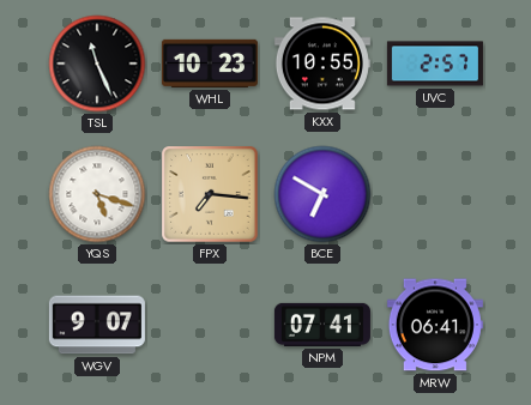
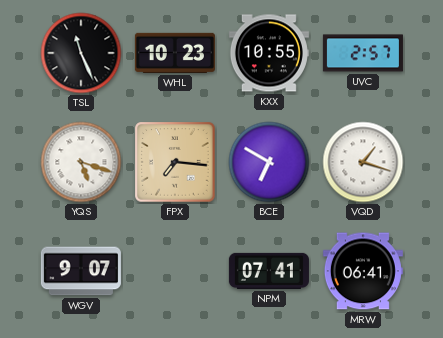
VQD: none -> 1:18 (363, 162)
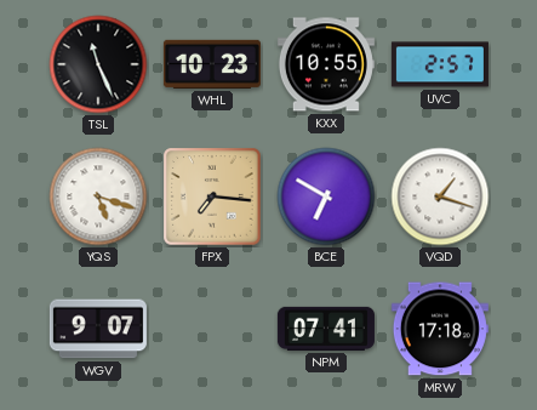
MRW: 06:41 -> 17:18 (440, 329)
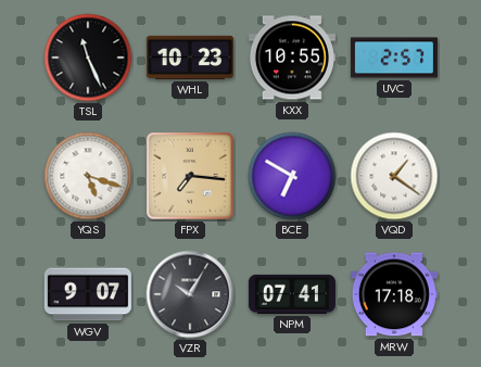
VQD: 1:18 -> 1:21 (394, 176)
VZR: none -> 10:05 (190, 294)
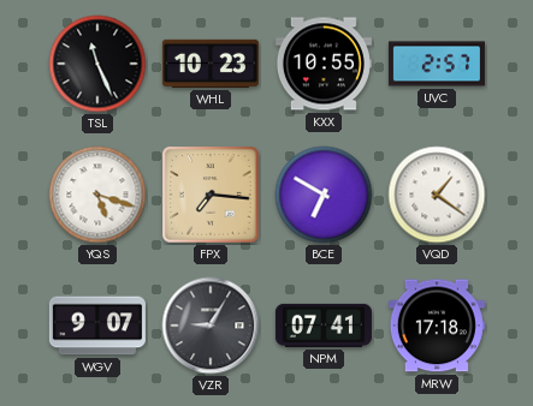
VZR: 10:05 -> 9:05 (211, 326)
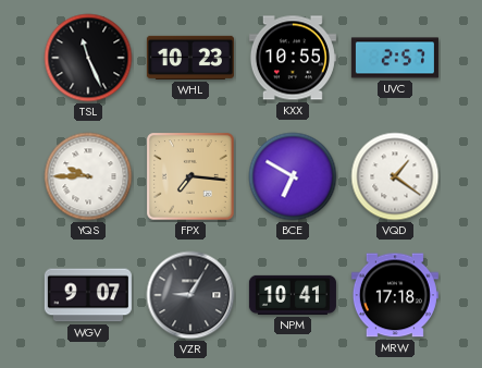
YQS: 5:18 -> 9:45 (88, 176)
NPM: 07:41 -> 10:41 (293, 295)
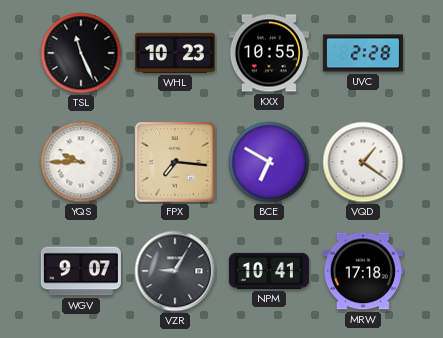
UVC: 2:57 -> 2:28 (363, 53)
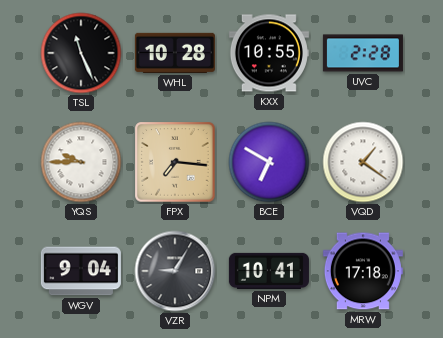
WHL: 10:23 -> 10:28 (175, 53)
WGV: 9:07 -> 9:04 (81, 271)
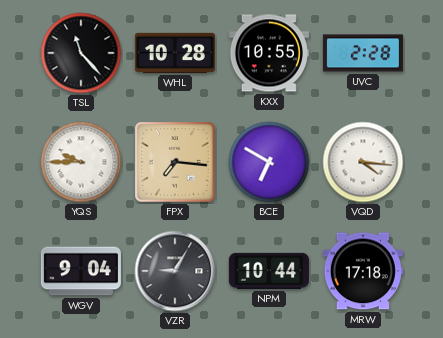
TSL: 11:26 -> 11:23 (81, 53)
VQD: 1:21 -> 4:16 (363, 162)
NPM: 10:41 -> 10:44 (269, 271)
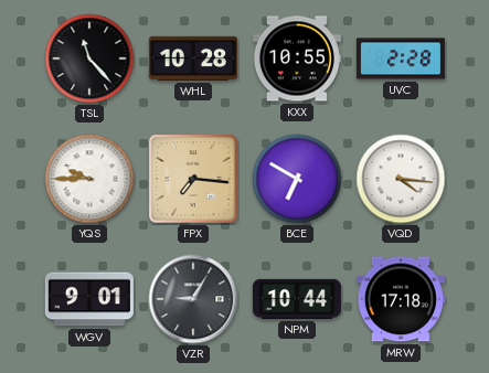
WGV: 9:04 -> 9:01 (89, 299)
